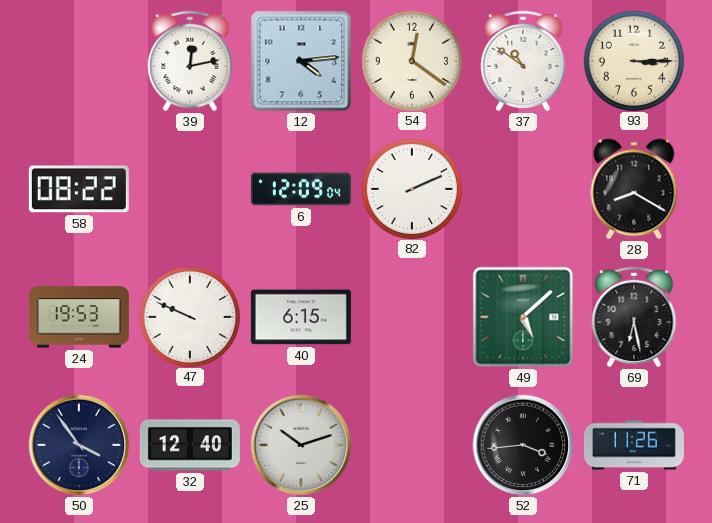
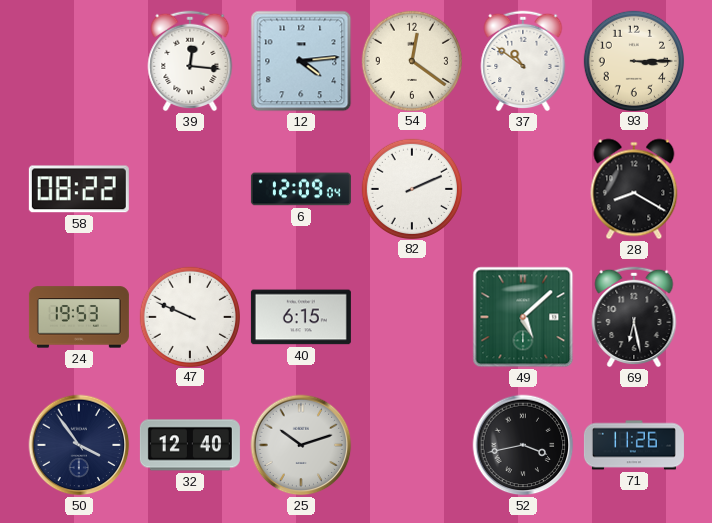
39: 12:13 -> 12:16 (190, 61)
52: 3:44 -> 3:43 (523, 445)
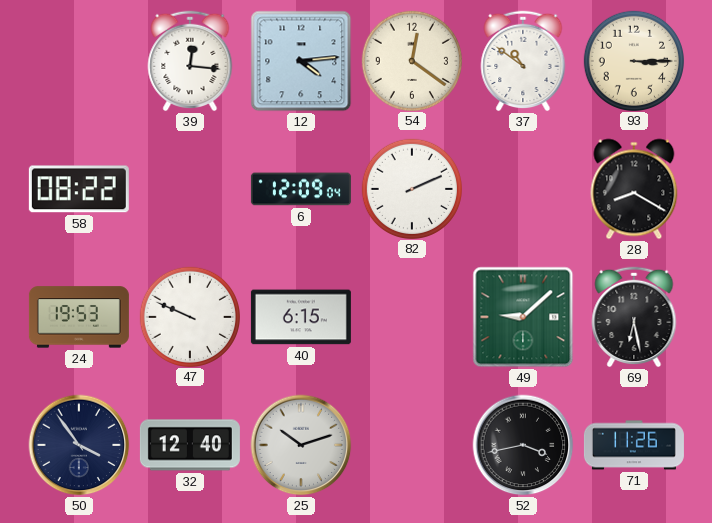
49: 5:08 -> 9:08 (523, 317)
